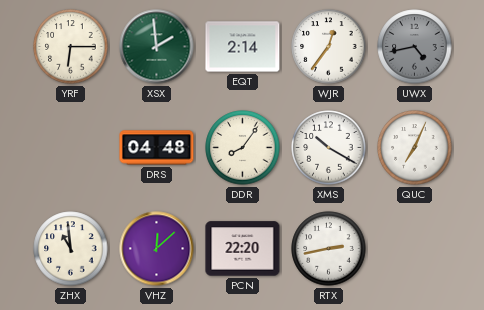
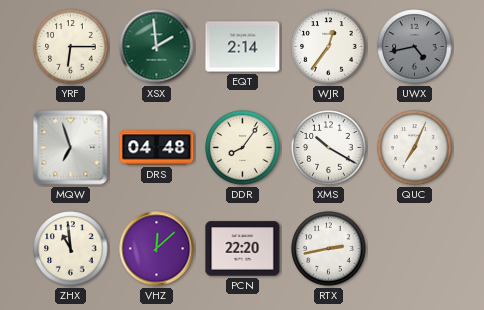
MQW: none -> 6:57 (71, 148)
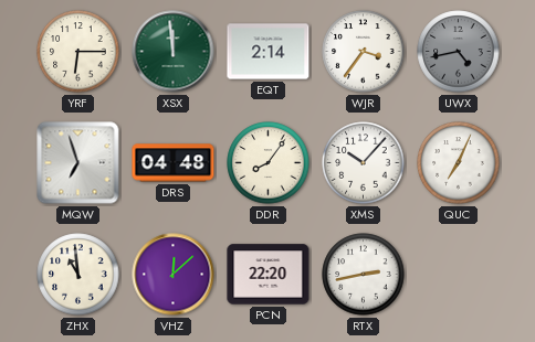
XSX: 1:59 -> 11:59 (174, 52)
WJR: 12:36 -> 3:36 (364, 52)
XMS: 10:20 -> 10:07 (364, 163)
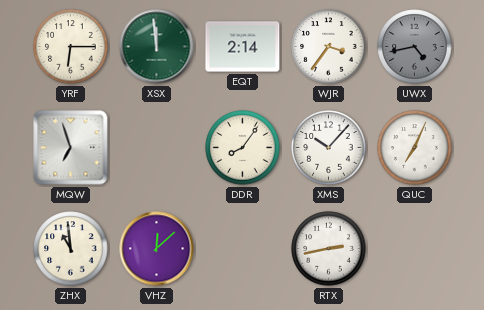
DRS: 04:48 -> none (174, 163)
PCN: 22:20 -> none (269, 275)
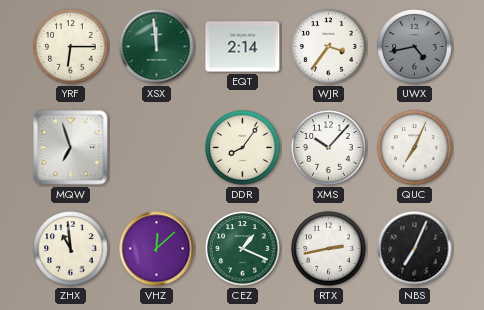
CEZ: none -> 1:19 (243, 249)
NBS: none -> 7:04 (415, 249)
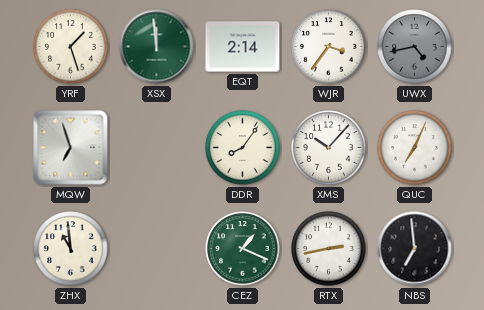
YRF: 6:15 -> 1:27 (71, 47)
VHZ: 12:08 -> none (157, 249)
NBS: 7:04 -> 6:59 (415, 249)
